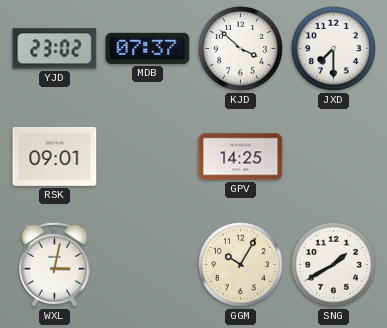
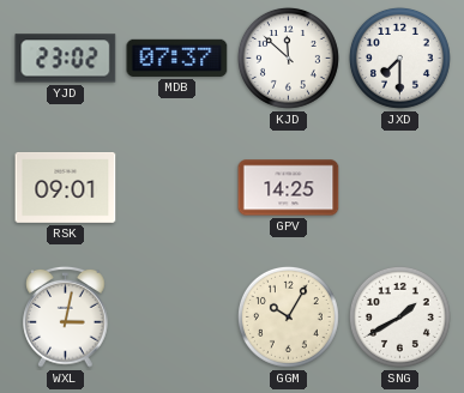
KJD: 3:52 -> 11:52 (288, 58)
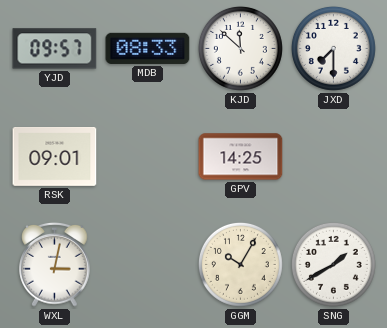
YJD: 23:02 -> 09:57 (55, 49)
MDB: 07:37 -> 08:33 (148, 48)
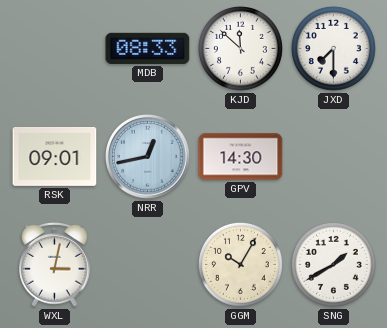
YJD: 09:57 -> none (55, 49)
NRR: none -> 12:43 (148, 157)
GPV: 14:25 -> 14:30 (241, 157)
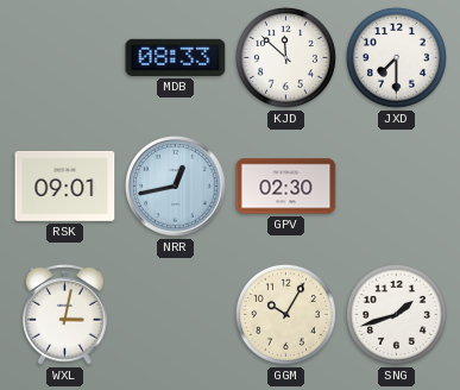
GPV: 14:30 -> 02:30 (286, 187)
SNG: 1:40 -> 1:42 (396, 314)
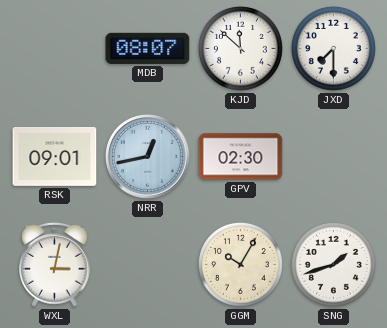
MDB: 08:33 -> 08:07 (148, 48)
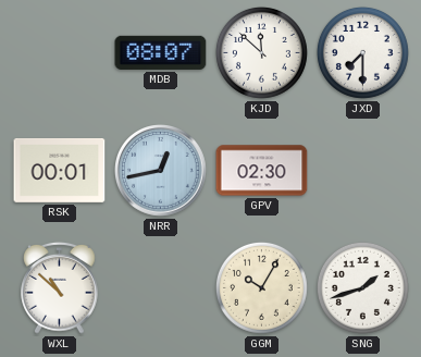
RSK: 09:01 -> 00:01 (60, 171)
WXL: 3:02 -> 10:52 (60, 287)
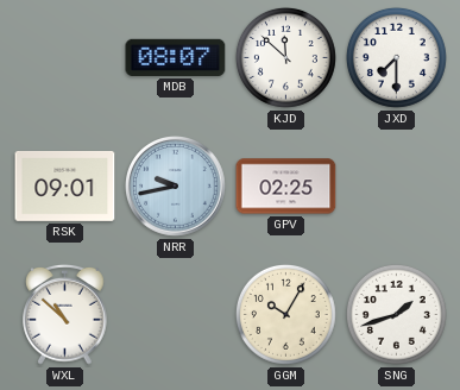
RSK: 00:01 -> 09:01 (65, 187)
NRR: 12:43 -> 9:43 (176, 187)
GPV: 02:30 -> 02:25 (286, 187)
